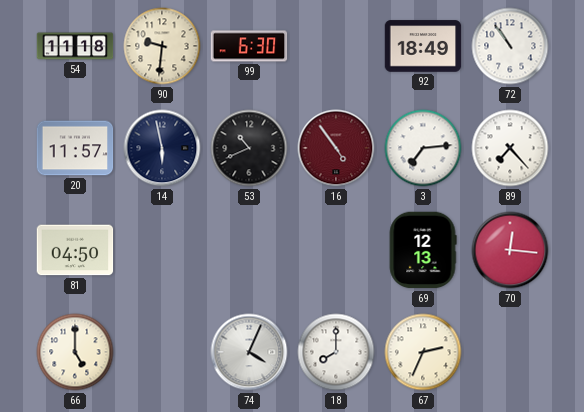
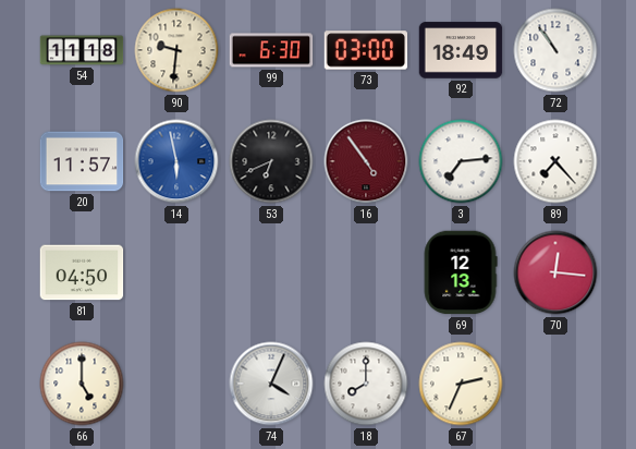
73: none -> 03:00 (366, 50)
14 dial: navy -> blue (176, 161)
53: 10:41 -> 6:41 (271, 161)
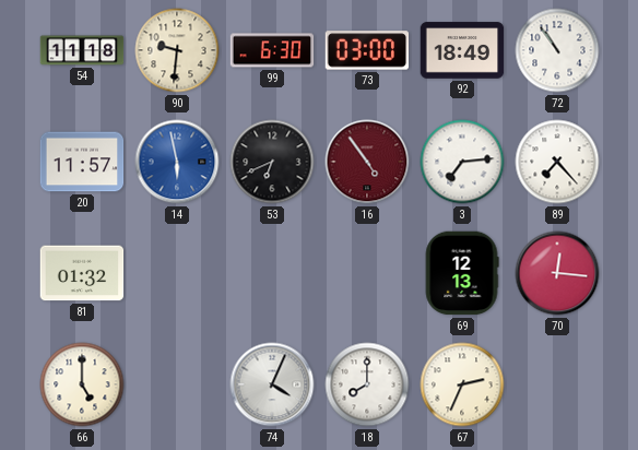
81: 04:50 -> 01:32 (82, 273)
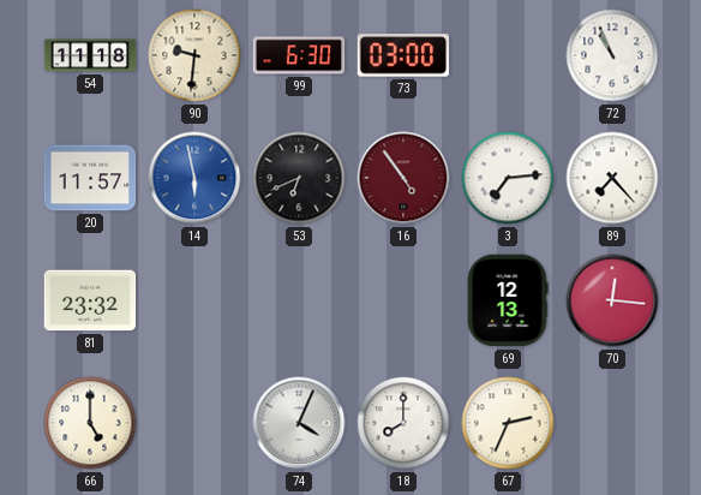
92: 18:49 -> none (462, 50)
72: 10:54 -> 10:56 (612, 55)
81: 01:32 -> 23:32 (90, 300)
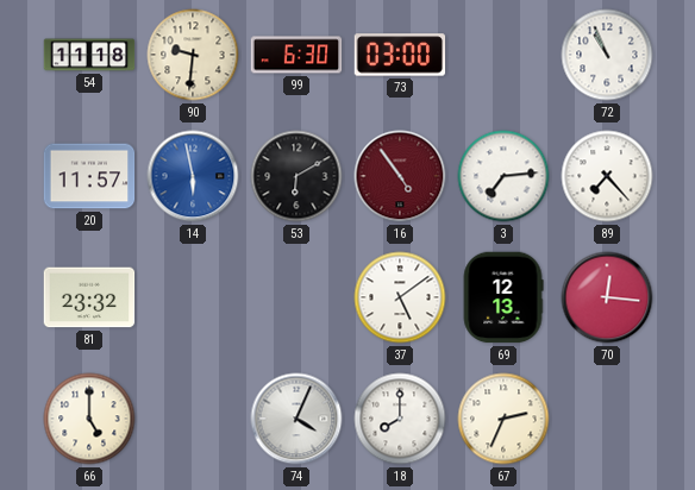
53: 6:41 -> 6:10 (296, 176)
37: none -> 5:09 (400, 297)
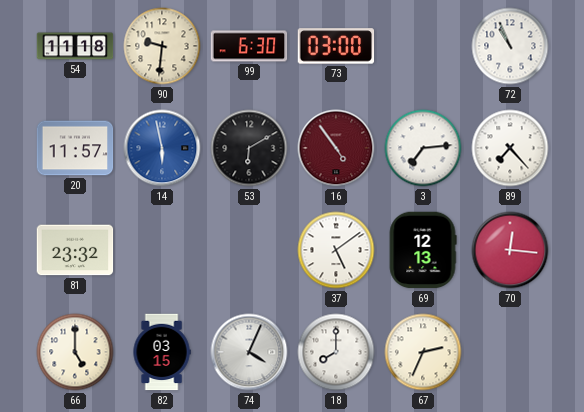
82: none -> 03:15 (162, 352)
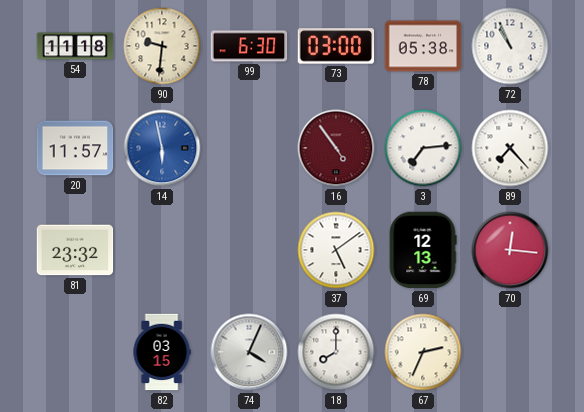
78: none -> 05:38 (423, 46)
53: 6:10 -> none (249, 148)
66: 5:00 -> none (75, 352)
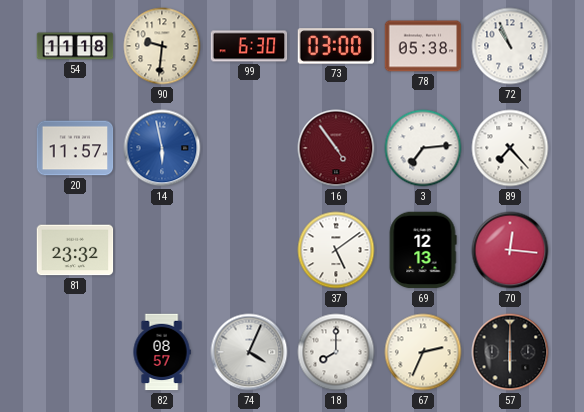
82: 03:15 -> 08:57 (162, 352)
57: none -> 6:00 (510, 352)
